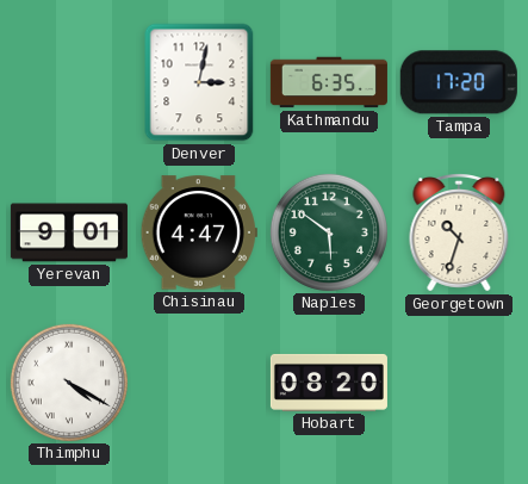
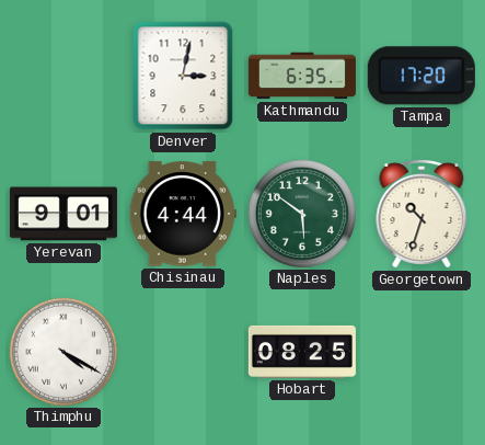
Chisinau: 4:47 -> 4:44 (183, 214)
Hobart: 08:20 -> 08:25 (302, 352)
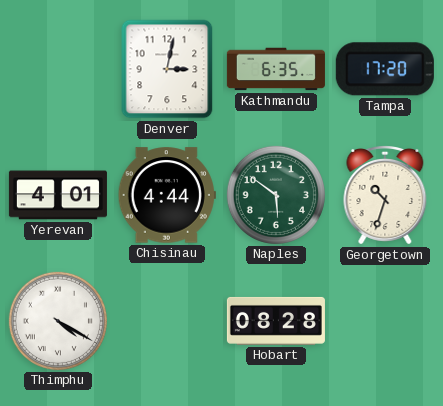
Yerevan: 9:01 -> 4:01 (58, 195)
Hobart: 08:25 -> 08:28 (276, 321)
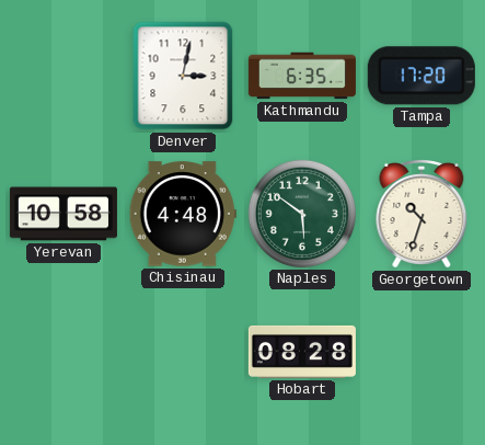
Yerevan: 4:01 -> 10:58 (63, 214)
Chisinau: 4:44 -> 4:48 (183, 214)
Thimphu: 4:20 -> none (58, 321)
